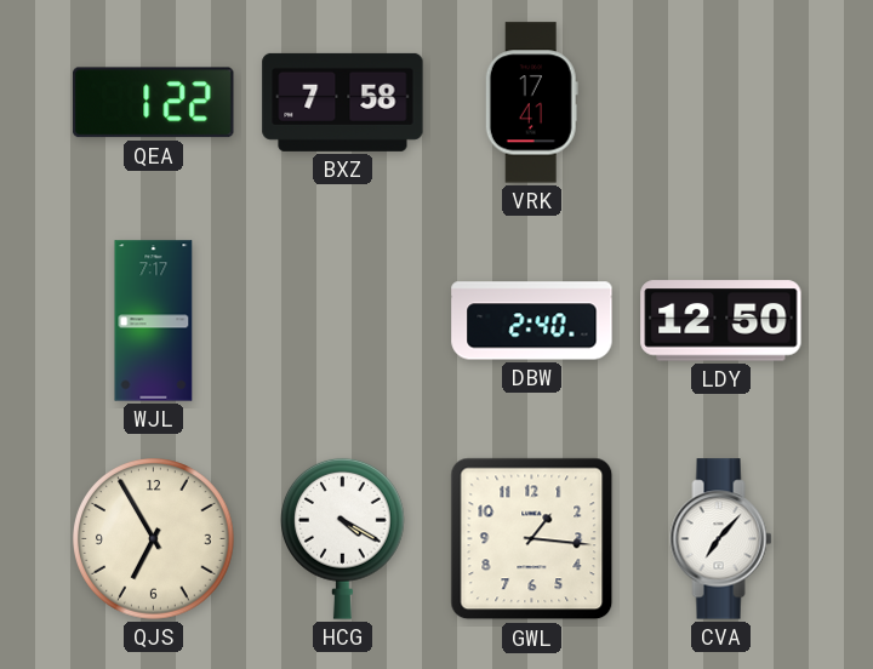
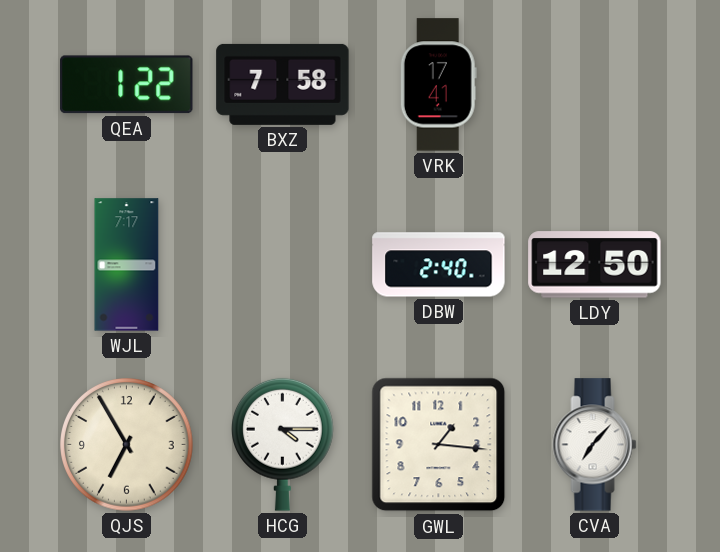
HCG: 4:20 -> 4:15 (282, 444)
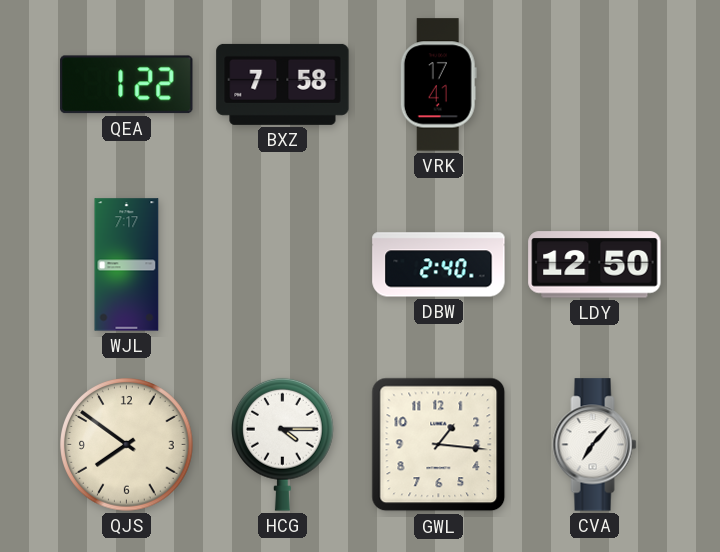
QJS: 6:55 -> 7:51 (127, 445)
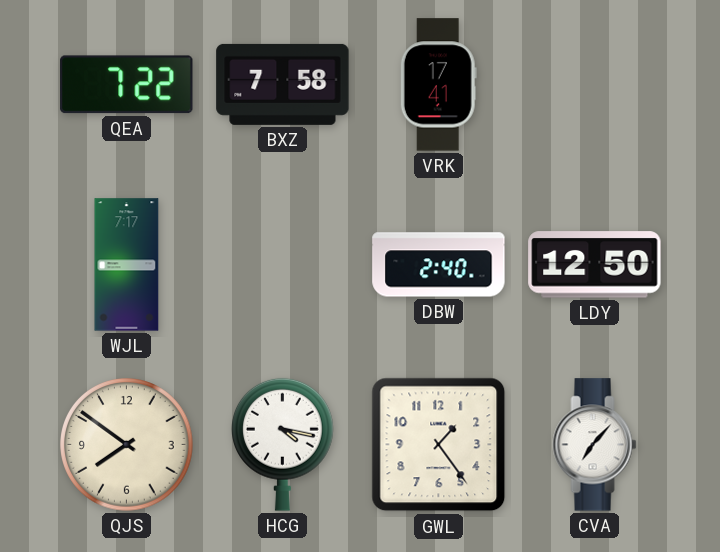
QEA: 1:22 -> 7:22 (127, 85)
HCG: 4:15 -> 4:17 (282, 444)
GWL: 1:16 -> 1:24 (439, 445)
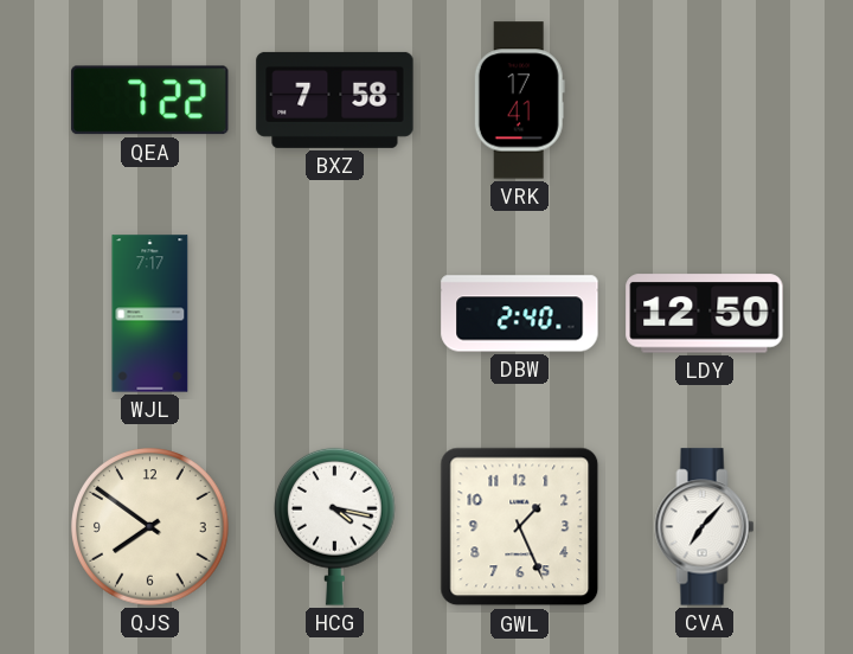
GWL: 1:24 -> 1:26 (520, 527)
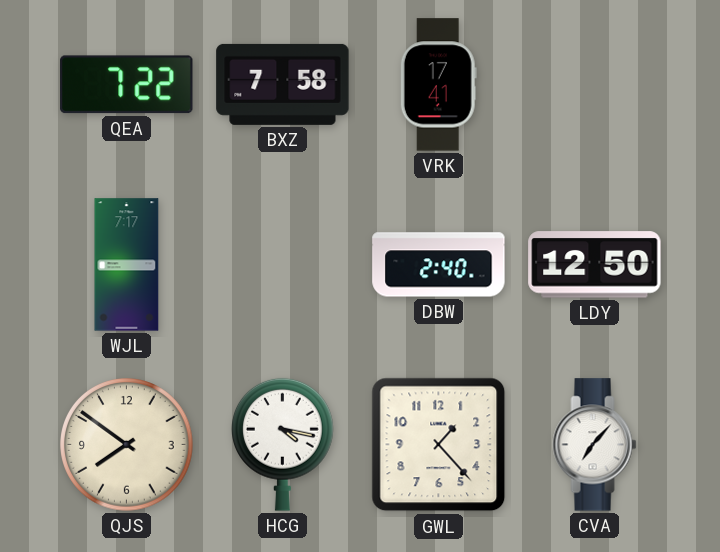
GWL: 1:26 -> 1:23 (439, 445)
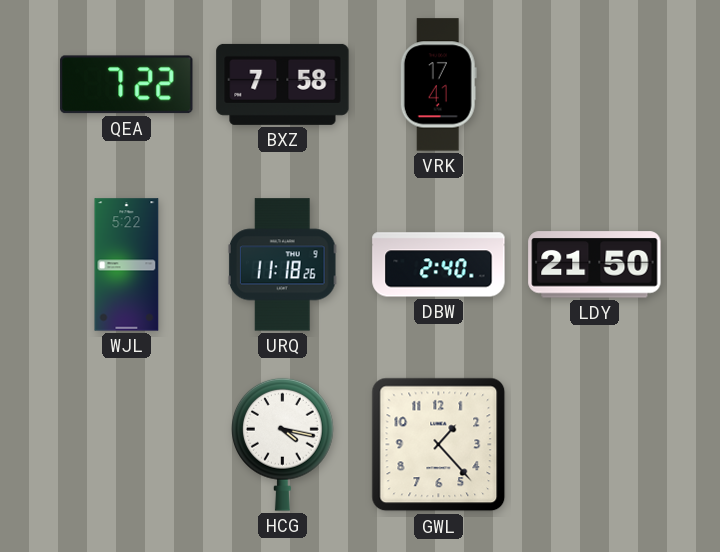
WJL: 7:17 -> 5:22 (127, 265)
URQ: none -> 11:18 (282, 265)
LDY: 12:50 -> 21:50 (595, 265)
QJS: 7:51 -> none (127, 445)
CVA: 7:07 -> none (595, 445)
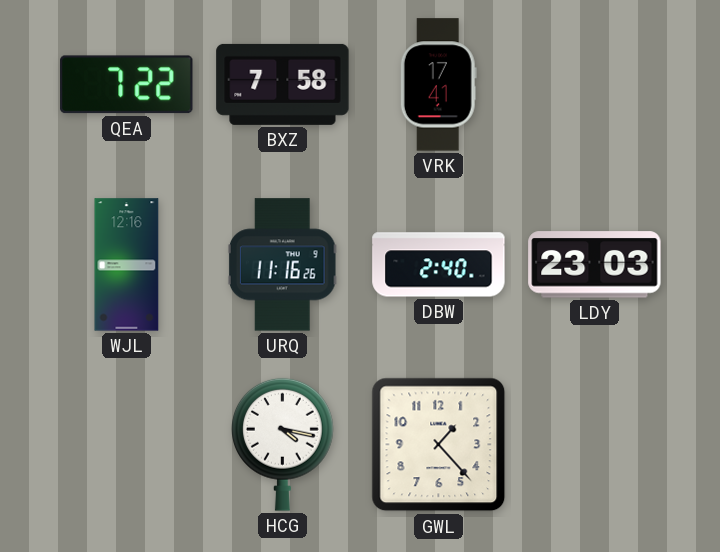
WJL: 5:22 -> 12:16 (127, 265)
URQ: 11:18 -> 11:16 (282, 265)
LDY: 21:50 -> 23:03 (595, 265)
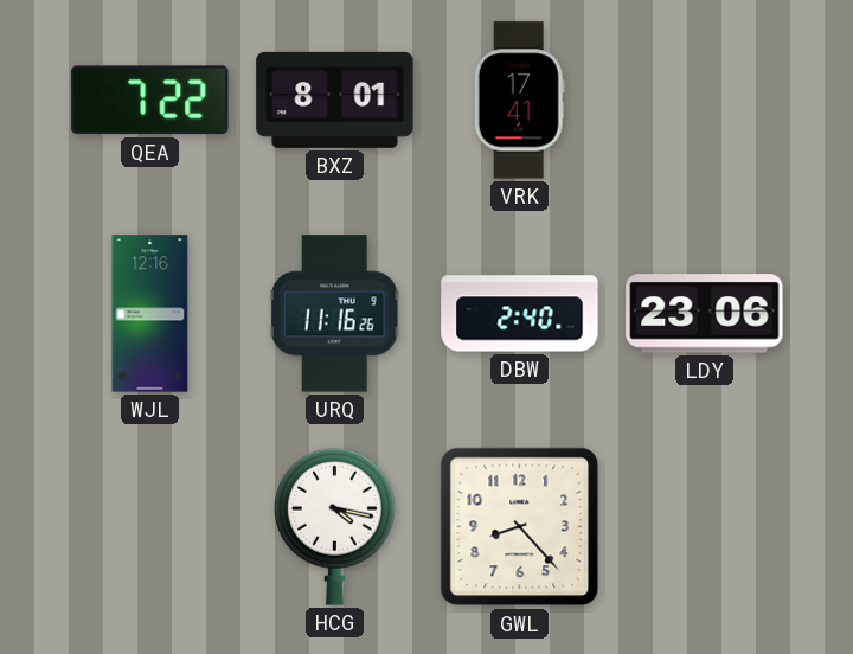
BXZ: 7:58 -> 8:01 (335, 100)
LDY: 23:03 -> 23:06 (705, 314)
GWL: 1:23 -> 8:23 (520, 527)
